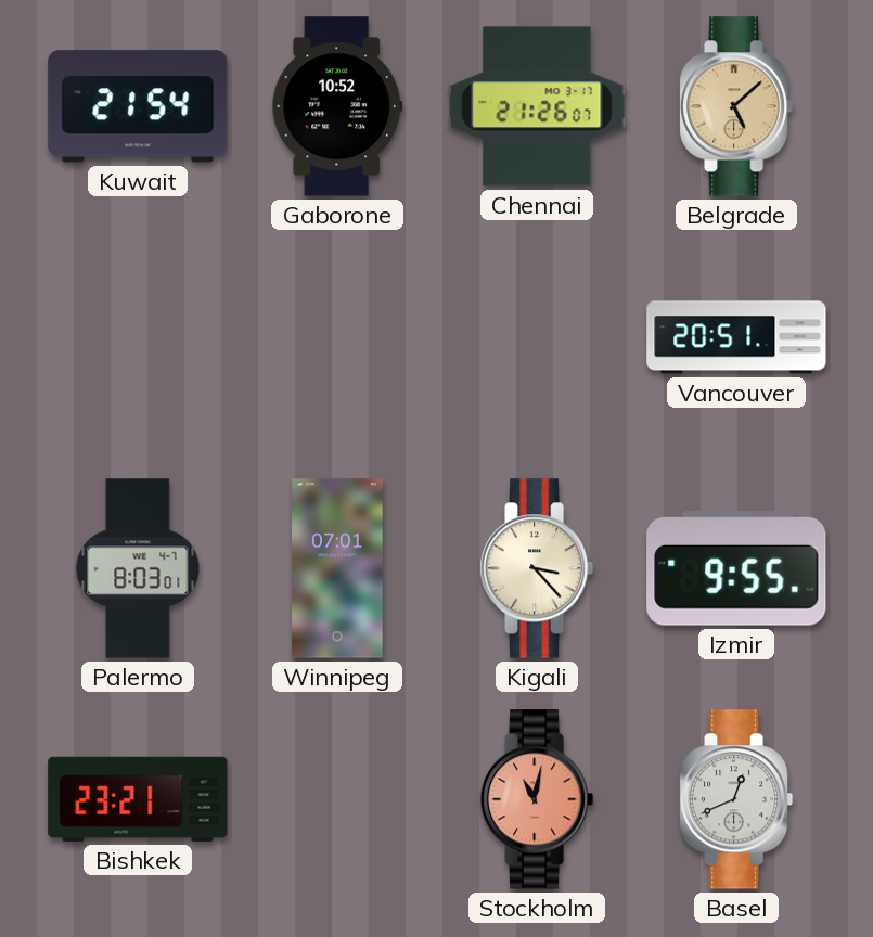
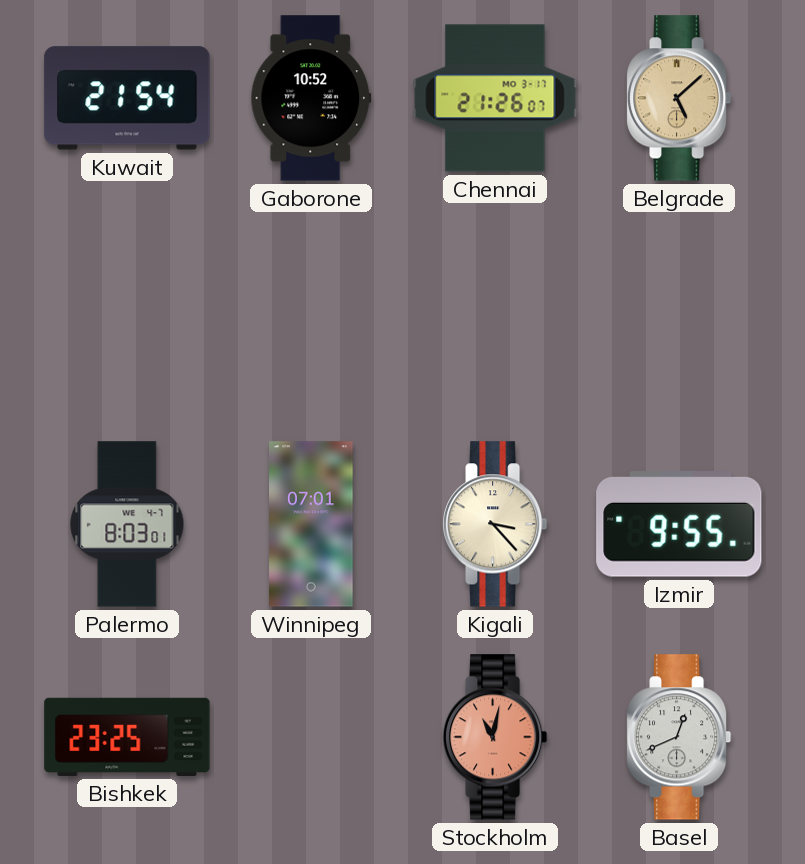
Vancouver: 20:51 -> none (736, 337)
Bishkek: 23:21 -> 23:25 (127, 737)
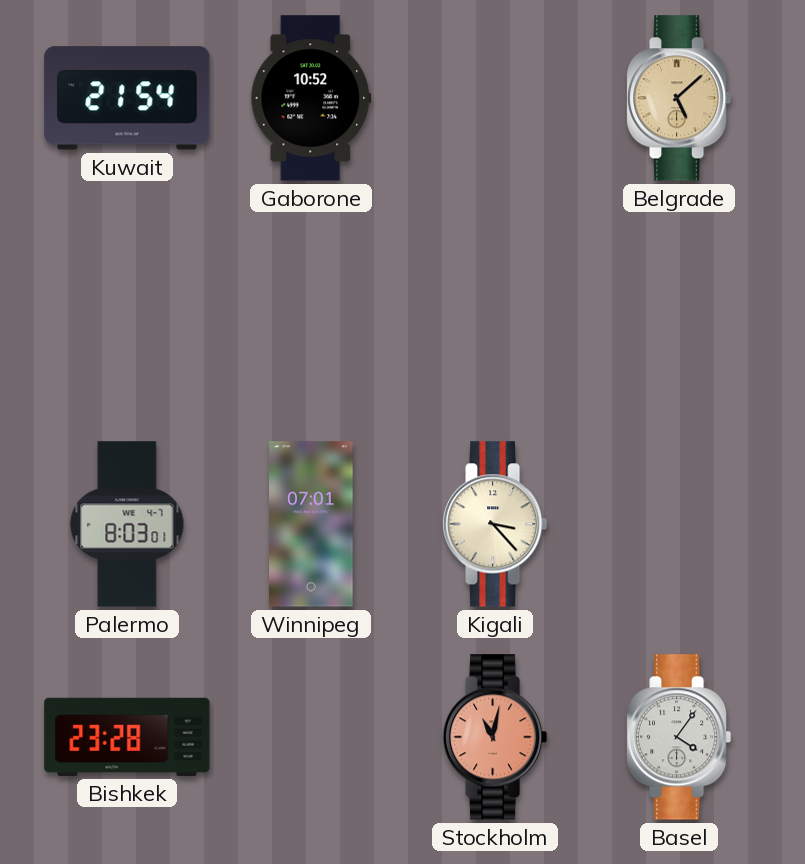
Chennai: 21:26 -> none (495, 98)
Izmir: 9:55 -> none (679, 525)
Bishkek: 23:25 -> 23:28 (127, 737)
Basel: 12:41 -> 4:06 (679, 737)
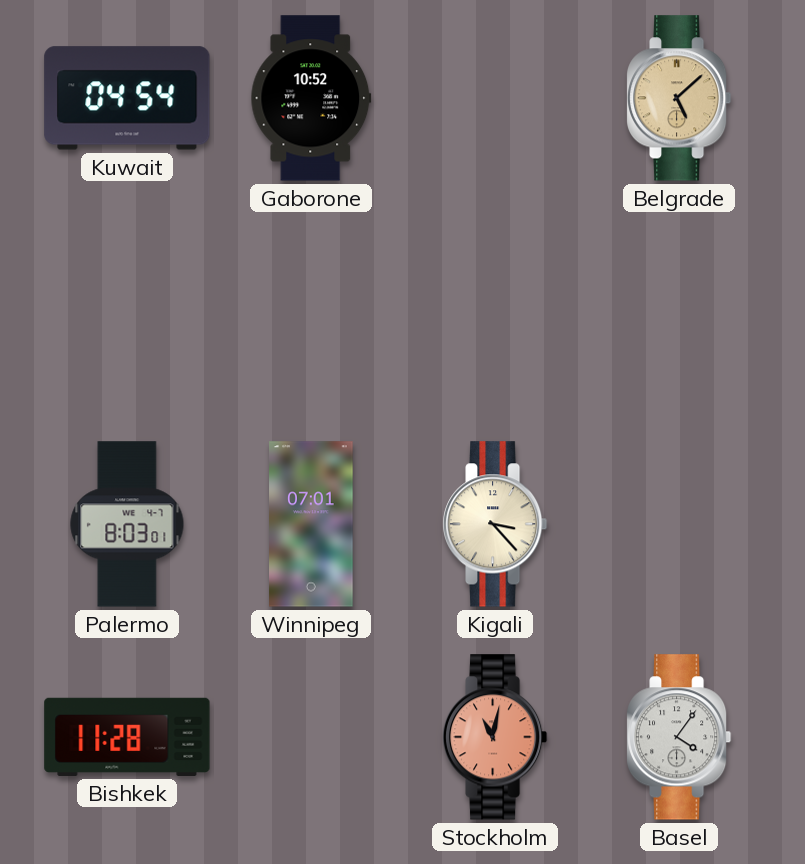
Kuwait: 21:54 -> 04:54 (127, 98)
Bishkek: 23:28 -> 11:28 (127, 737)
